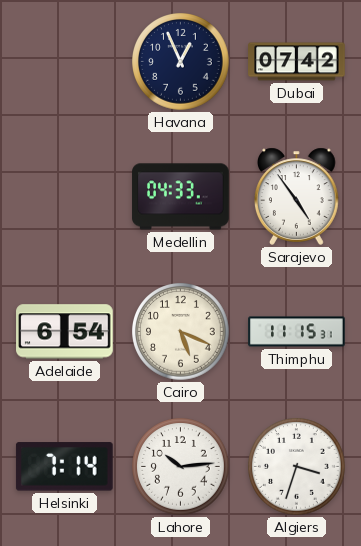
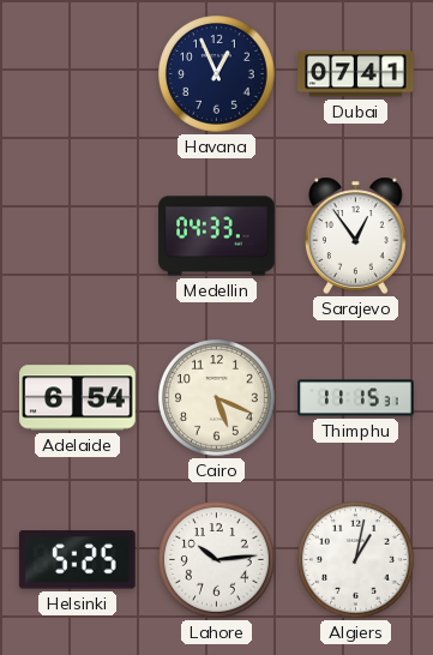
Dubai: 07:42 -> 07:41 (356, 74)
Sarajevo: 4:54 -> 12:54 (356, 235)
Helsinki: 7:14 -> 5:25 (77, 560)
Algiers: 3:33 -> 1:02 (356, 560)
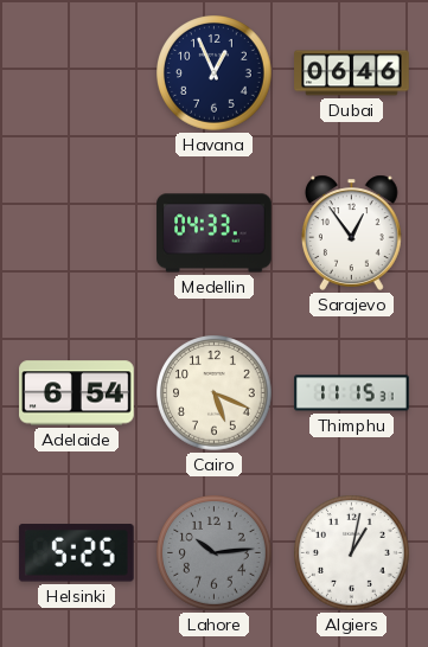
Dubai: 07:41 -> 06:46 (352, 73)
Lahore dial: white -> grey (215, 553)
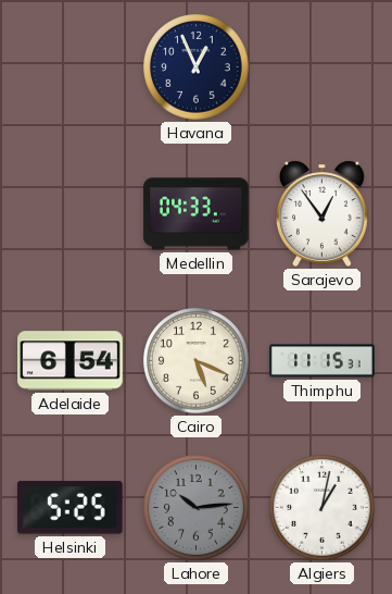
Dubai: 06:46 -> none (352, 73)
